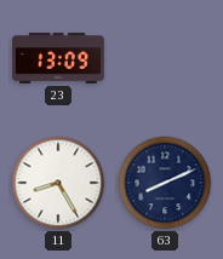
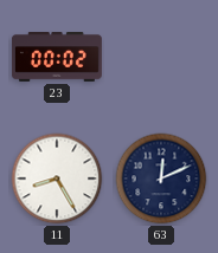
23: 13:09 -> 00:02 (58, 58)
63: 8:11 -> 12:11 (161, 179)
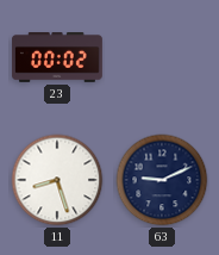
11: 8:25 -> 8:27 (57, 180)
63: 12:11 -> 9:11 (162, 180)
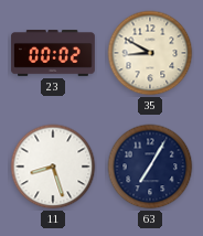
35: none -> 8:50 (150, 53)
63: 9:11 -> 7:05 (150, 167)
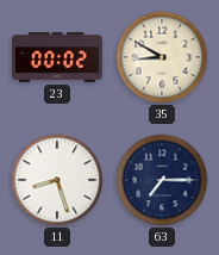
63: 7:05 -> 7:15 (162, 180)
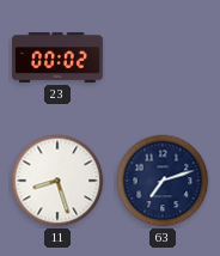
35: 8:50 -> none (162, 57)
63: 7:15 -> 7:12 (163, 181)
